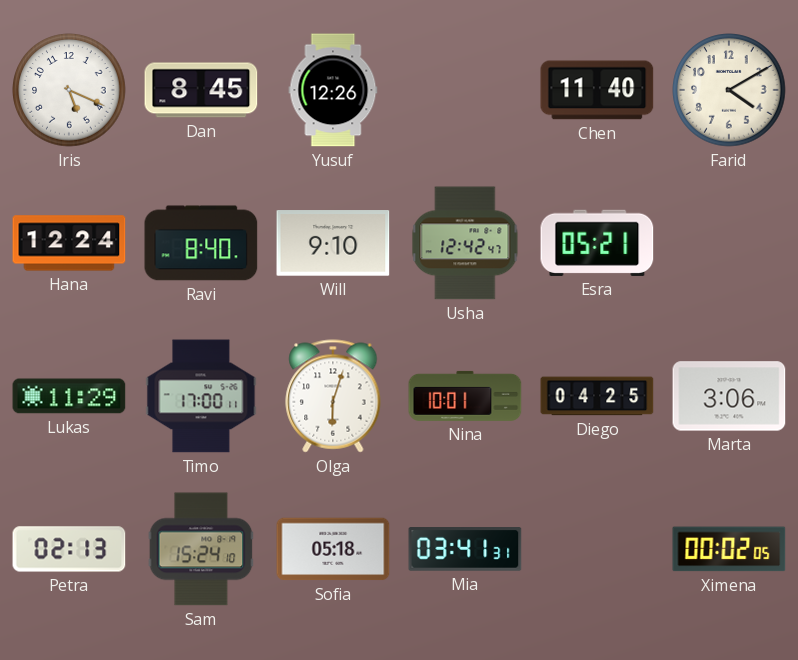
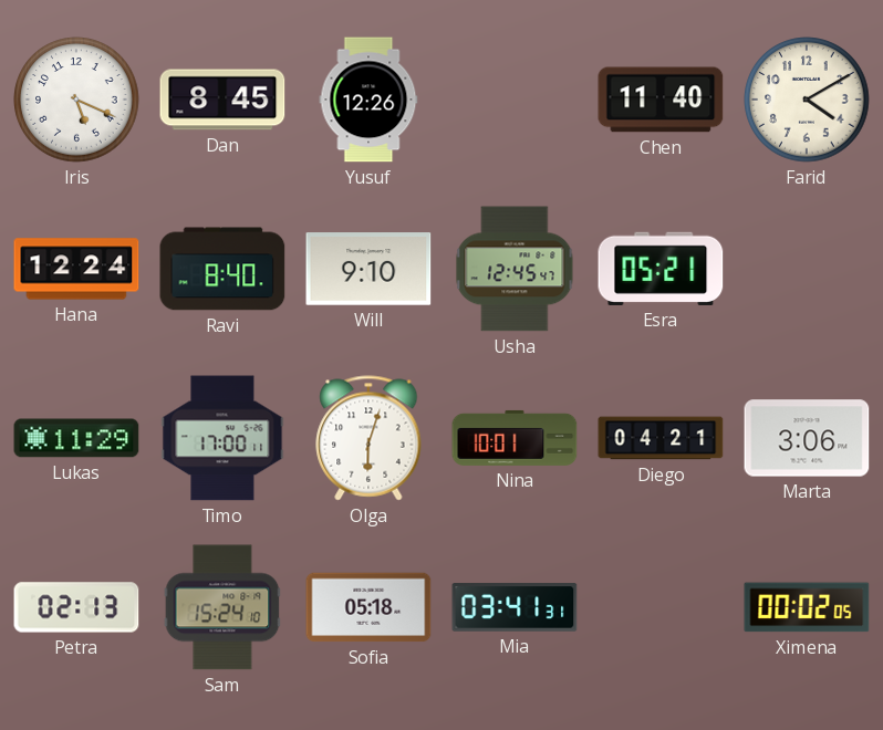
Usha: 12:42 -> 12:45 (515, 269)
Diego: 04:25 -> 04:21 (661, 438)
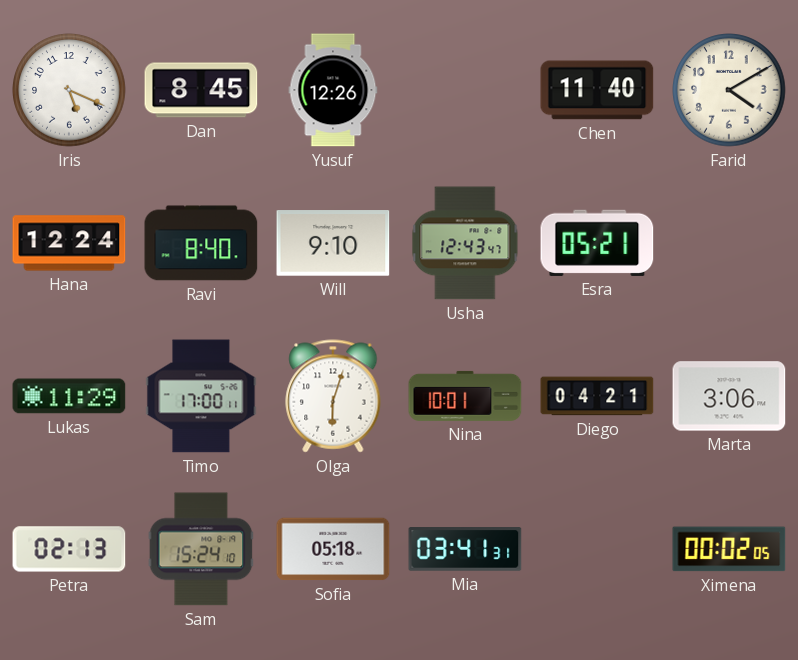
Usha: 12:45 -> 12:43 (465, 243)
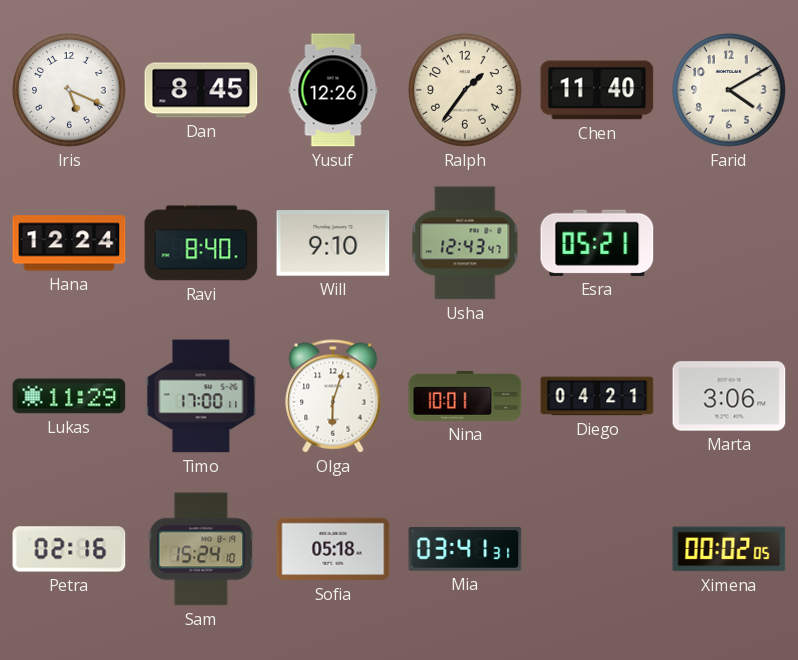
Ralph: none -> 1:36 (465, 90)
Petra: 02:13 -> 02:16 (69, 549)
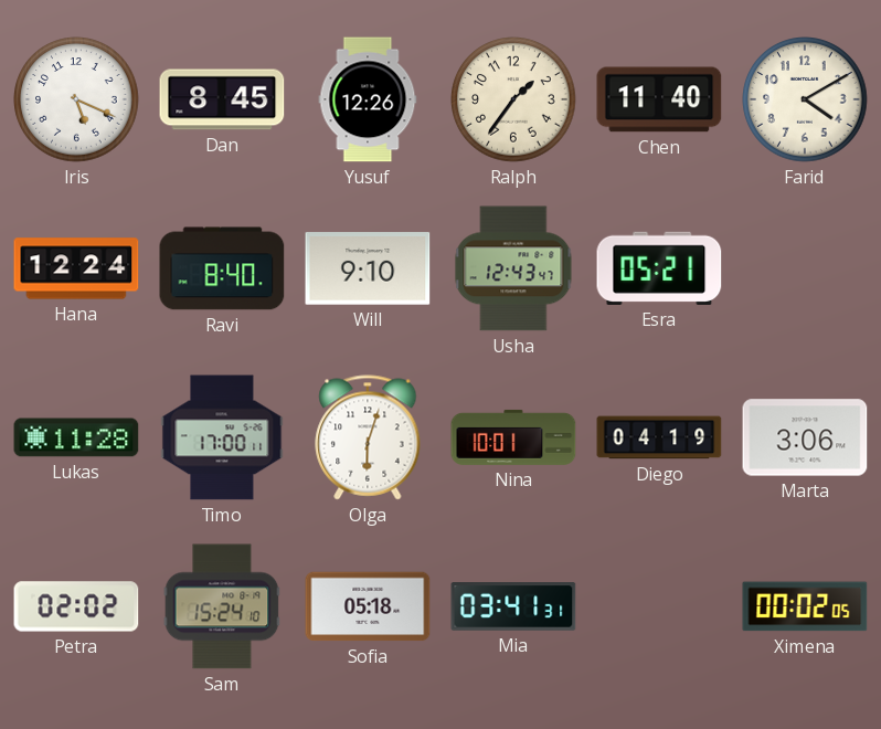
Lukas: 11:29 -> 11:28 (76, 437)
Diego: 04:21 -> 04:19 (659, 437)
Petra: 02:16 -> 02:02 (76, 606)
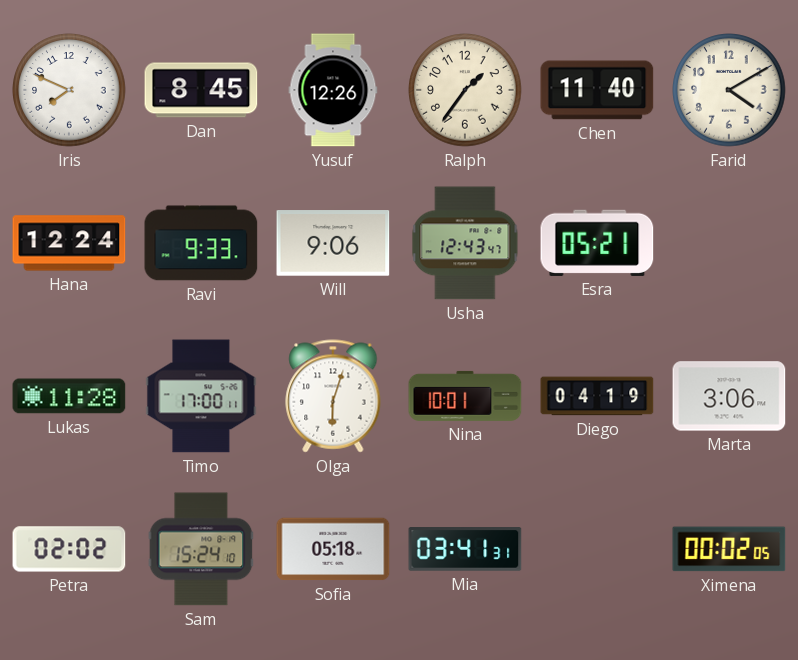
Iris: 5:19 -> 7:49 (69, 90)
Ravi: 8:40 -> 9:33 (201, 243)
Will: 9:10 -> 9:06 (333, 243)
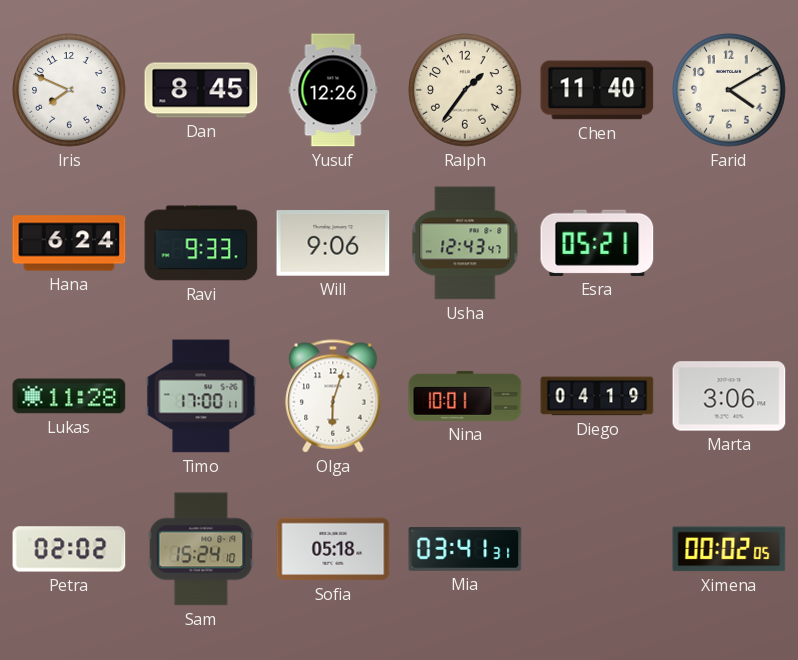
Hana: 12:24 -> 6:24 (69, 243)
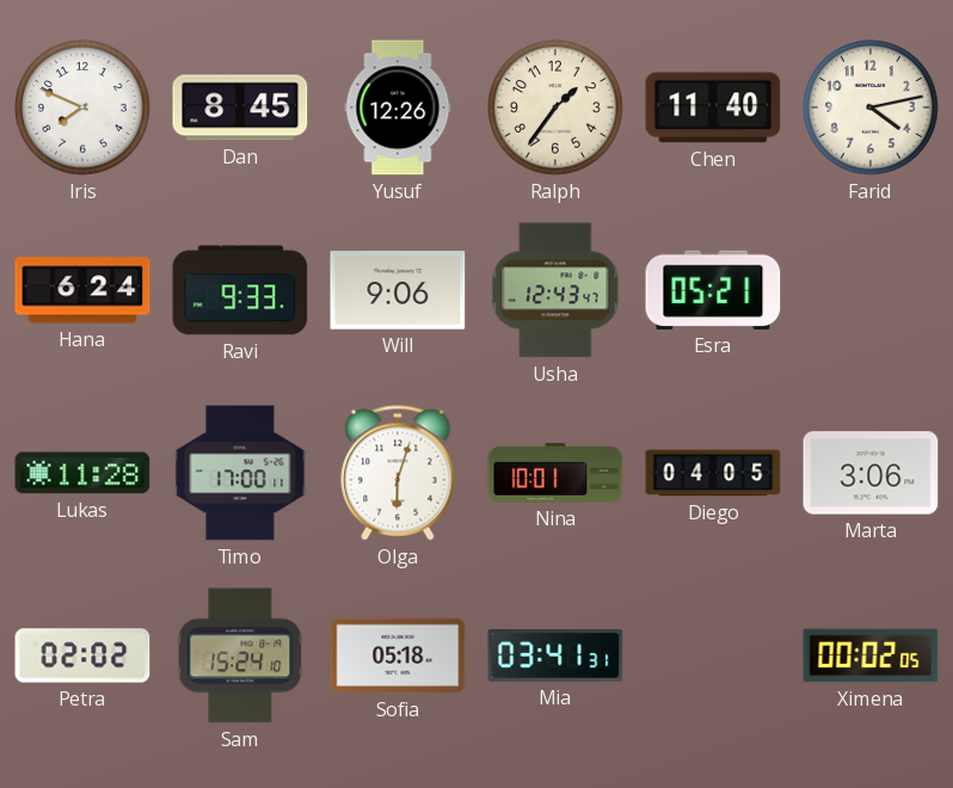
Farid: 4:10 -> 4:13 (871, 107)
Diego: 04:19 -> 04:05 (713, 473)
